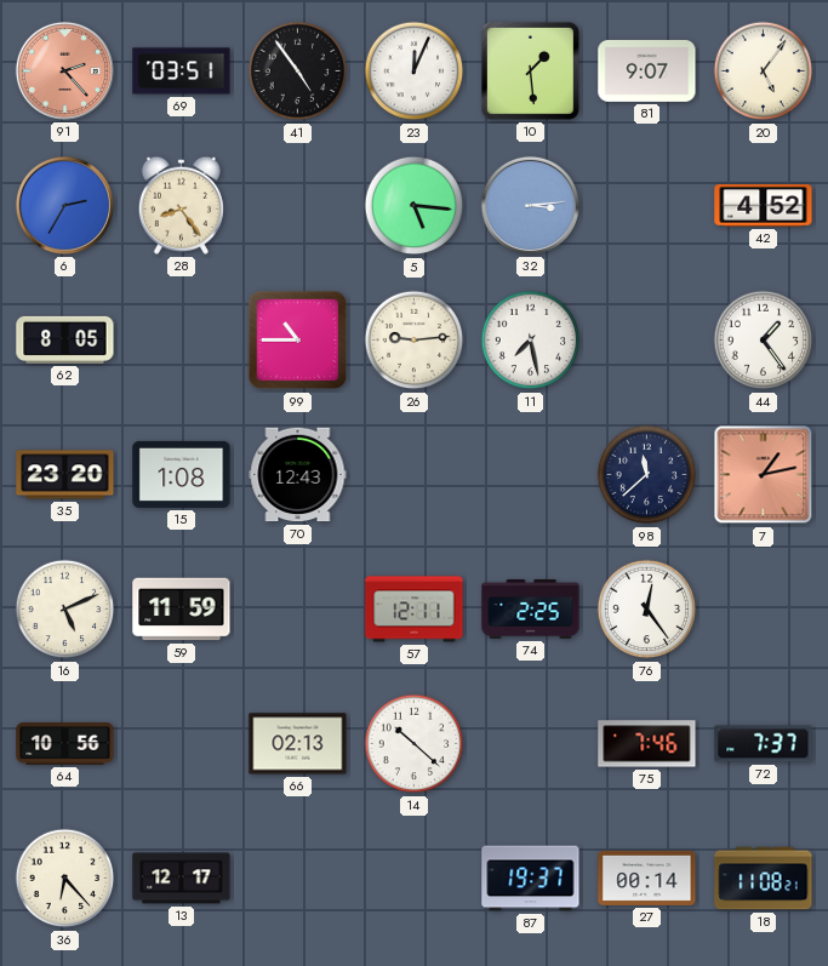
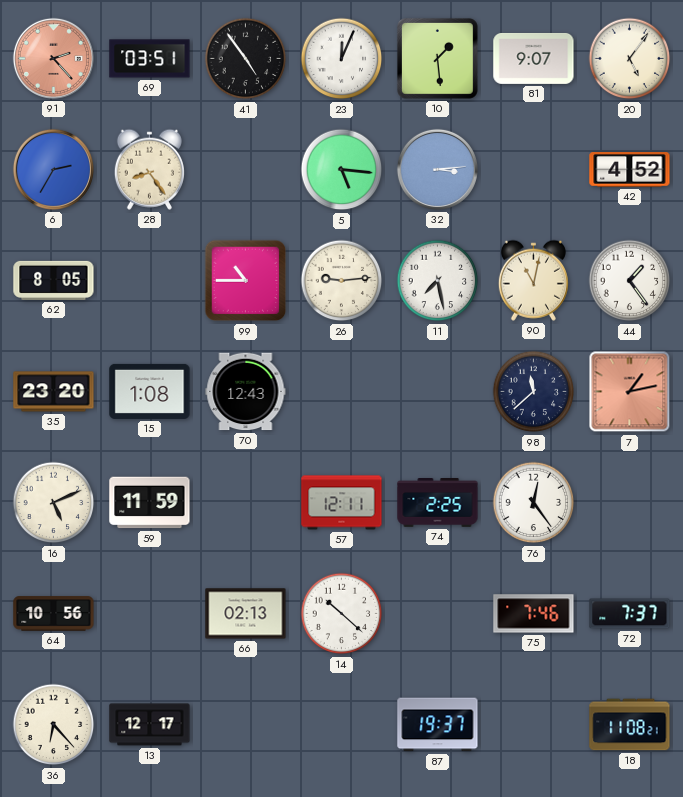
90: none -> 11:02 (533, 280)
27: 00:14 -> none (647, 878)
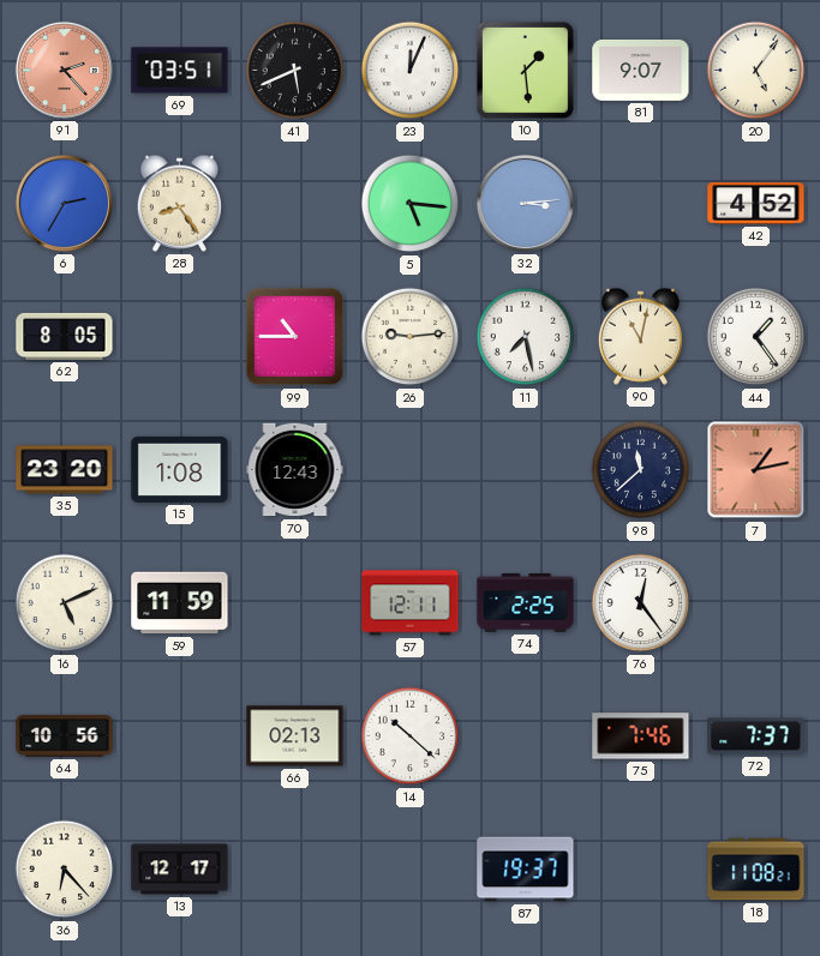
41: 4:54 -> 5:41 (295, 71)
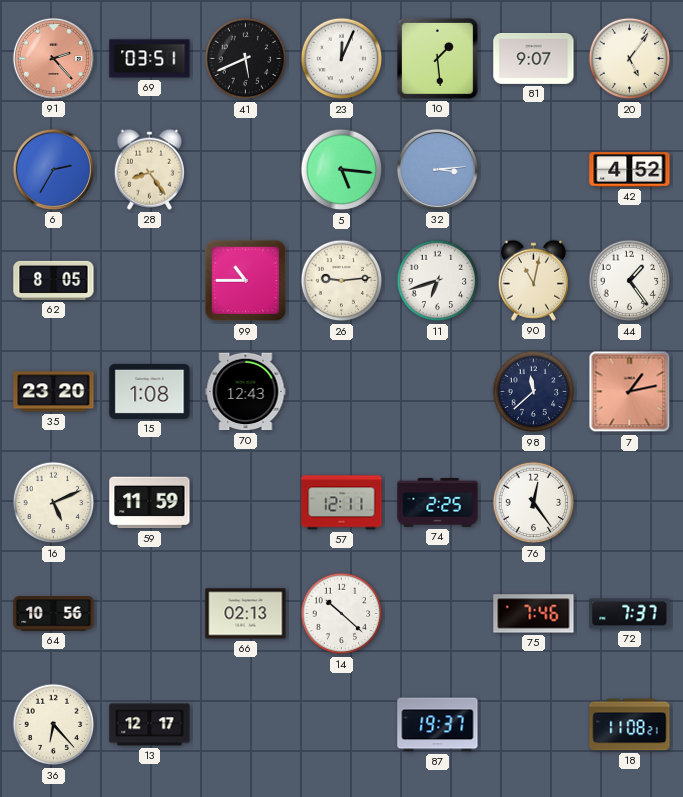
11: 7:28 -> 6:42 (438, 281)
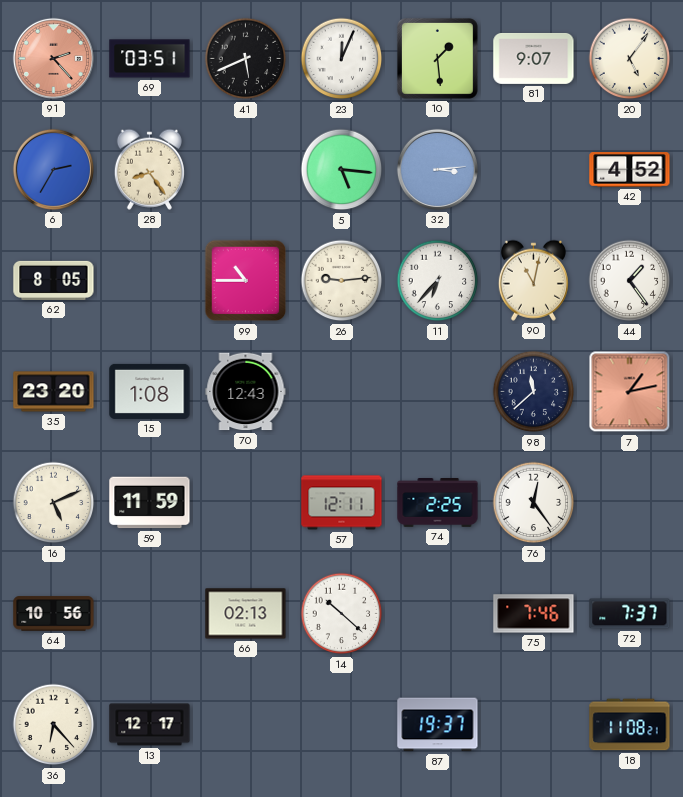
11: 6:42 -> 6:37 (438, 281)
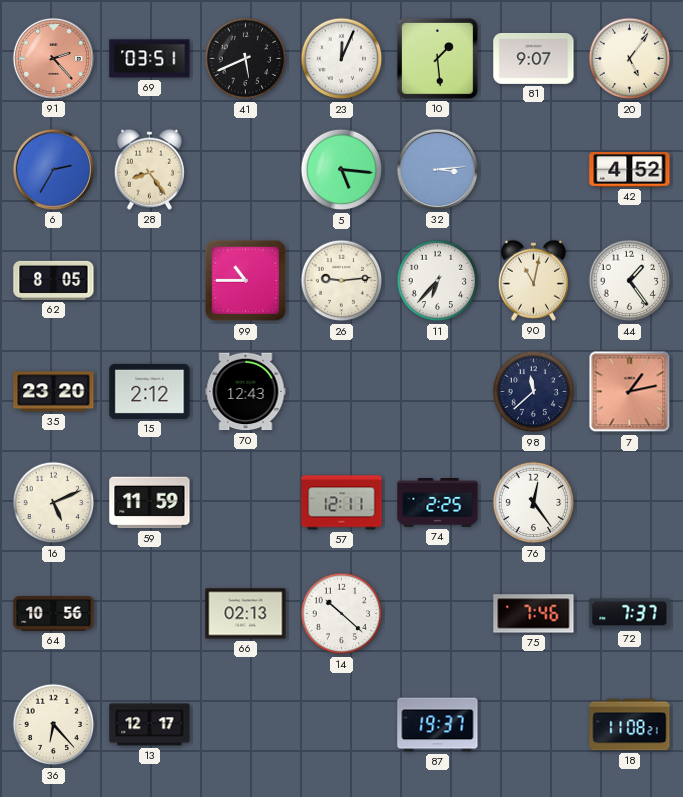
15: 1:08 -> 2:12 (150, 391)
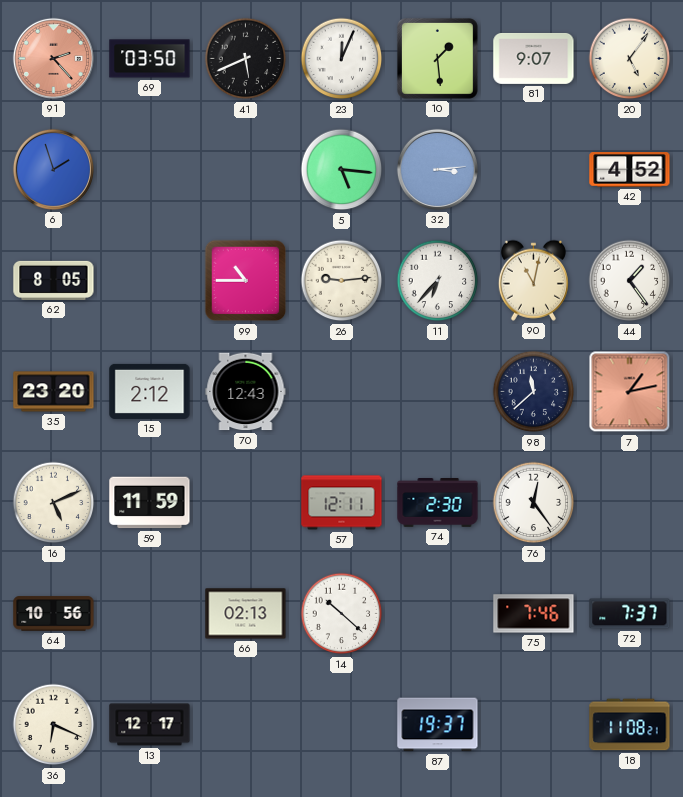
69: 03:51 -> 03:50 (150, 59)
6: 2:35 -> 1:57 (53, 169)
28: 8:24 -> none (149, 169)
74: 2:25 -> 2:30 (438, 503)
36: 6:23 -> 6:19 (54, 725)
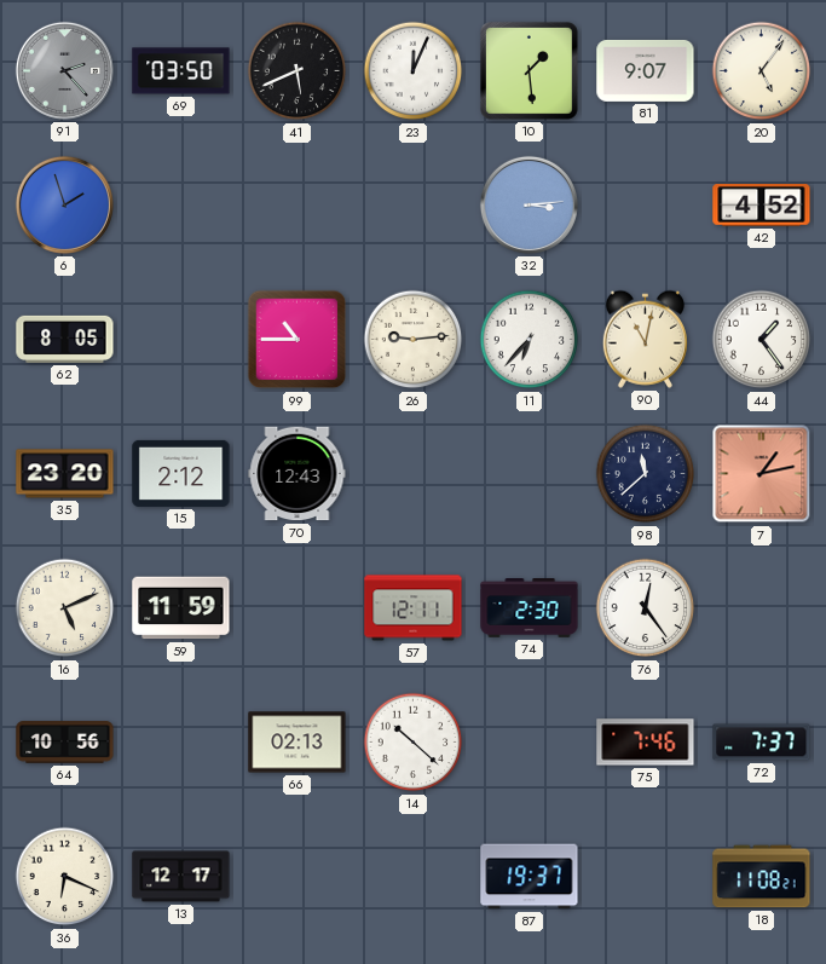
91 dial: salmon -> grey (64, 70)
5: 5:16 -> none (342, 170)
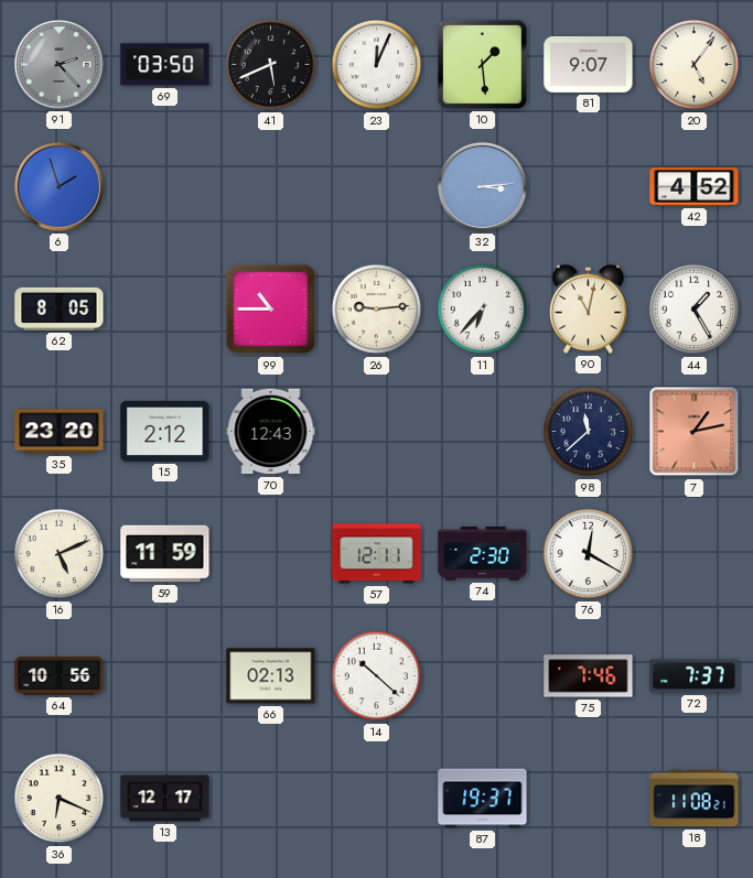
44: 1:24 -> 1:25 (695, 310)
76: 12:24 -> 12:20 (589, 554)
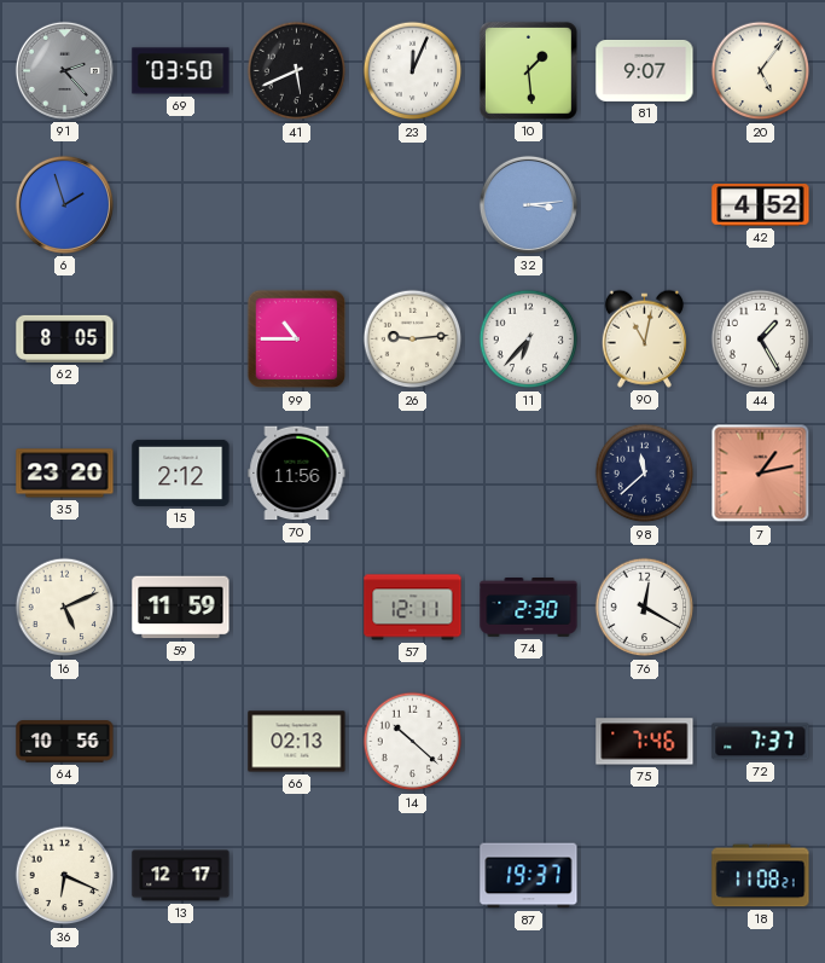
70: 12:43 -> 11:56 (297, 474)
